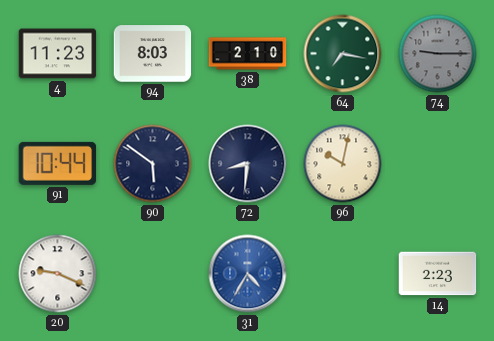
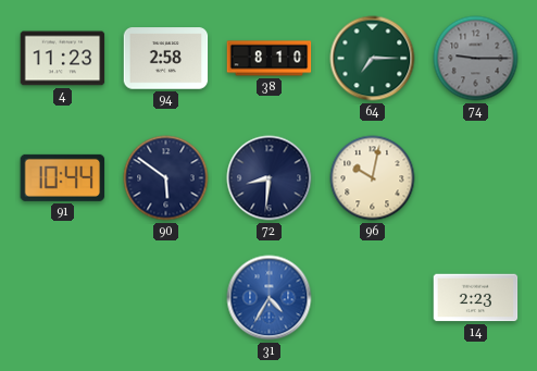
94: 8:03 -> 2:58 (166, 59)
38: 2:10 -> 8:10 (270, 59)
64: 7:17 -> 7:15 (373, 59)
20: 9:19 -> none (58, 274)
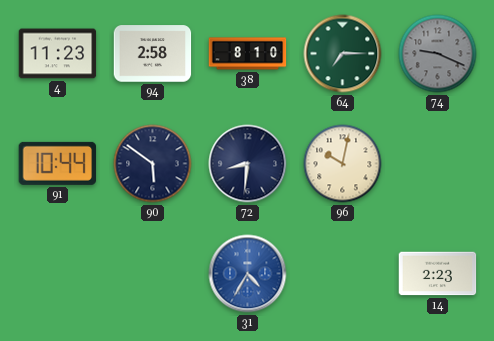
74: 9:15 -> 9:19 (438, 54)
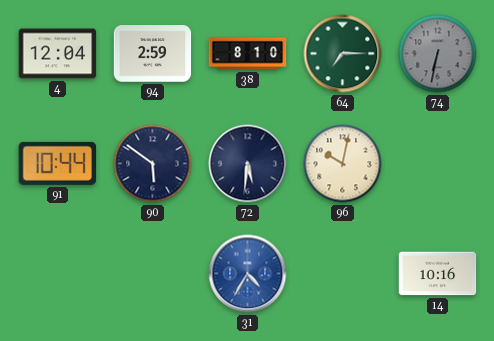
4: 11:23 -> 12:04 (58, 54)
94: 2:58 -> 2:59 (153, 54)
74: 9:19 -> 6:32 (438, 54)
72: 8:31 -> 5:31 (248, 164)
14: 2:23 -> 10:16 (438, 274)
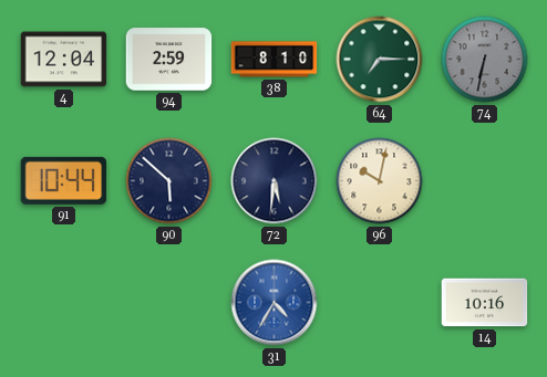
90: 5:51 -> 5:52 (169, 181)
